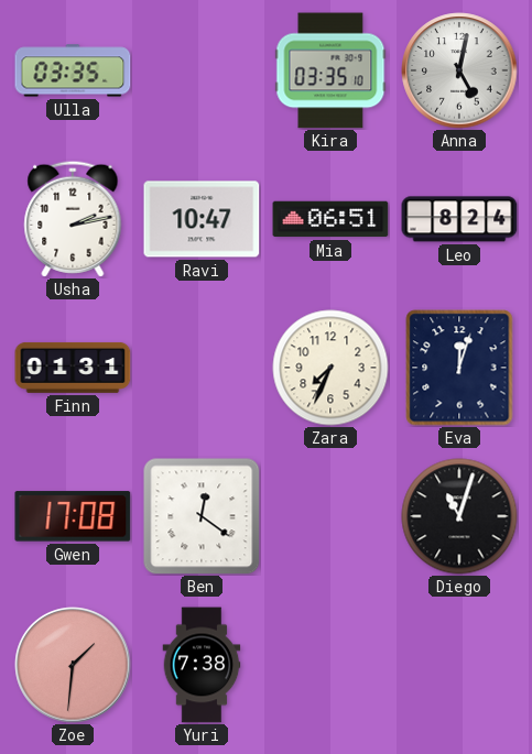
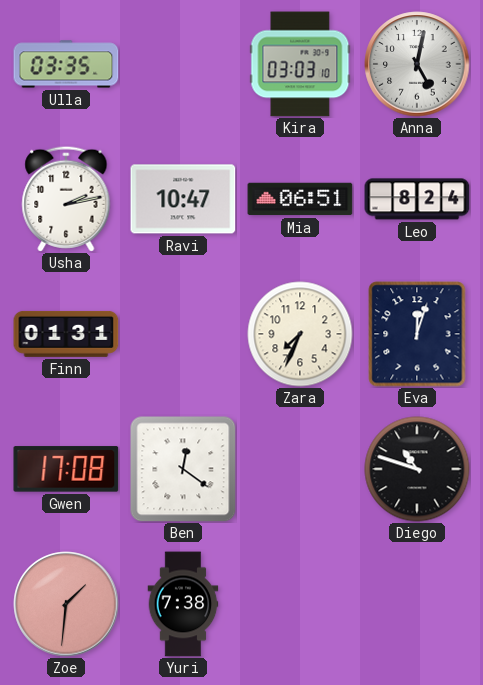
Kira: 03:35 -> 03:03 (300, 64)
Diego: 11:03 -> 10:48 (417, 469)
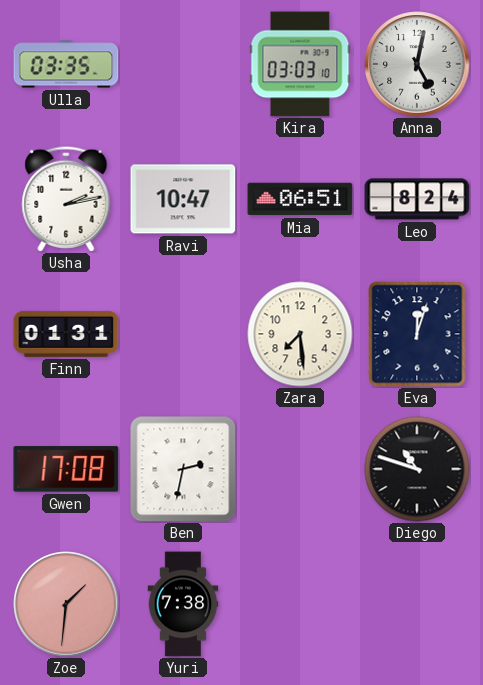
Zara: 7:34 -> 7:29 (300, 334)
Ben: 12:21 -> 2:32 (183, 469)
